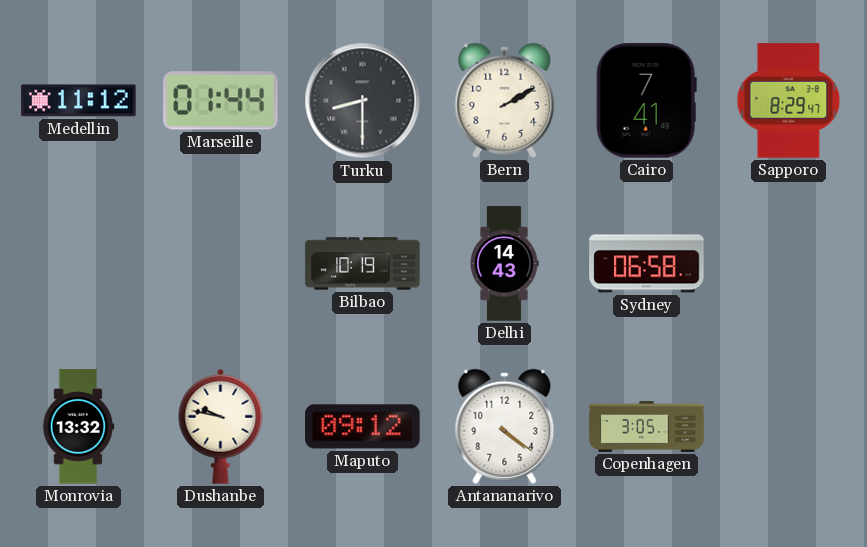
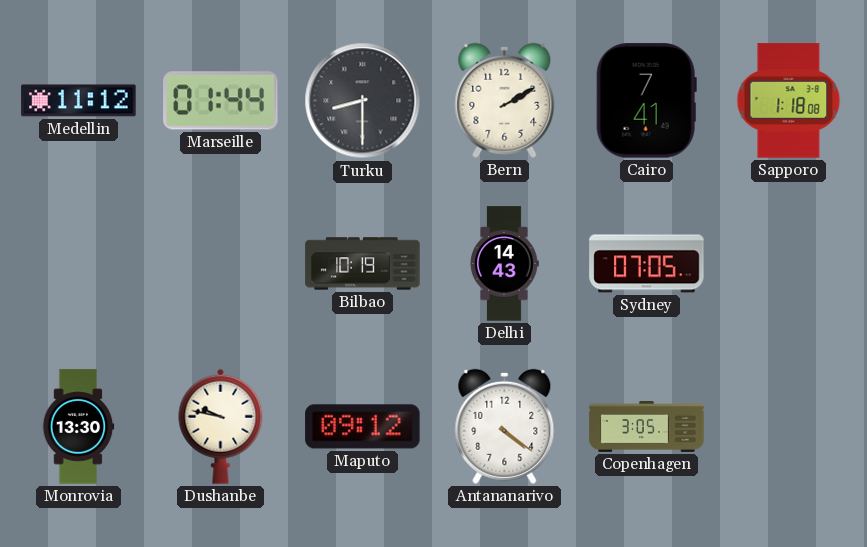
Sapporo: 8:29 -> 1:18 (789, 101)
Sydney: 06:58 -> 07:05 (647, 264)
Monrovia: 13:32 -> 13:30 (78, 427)
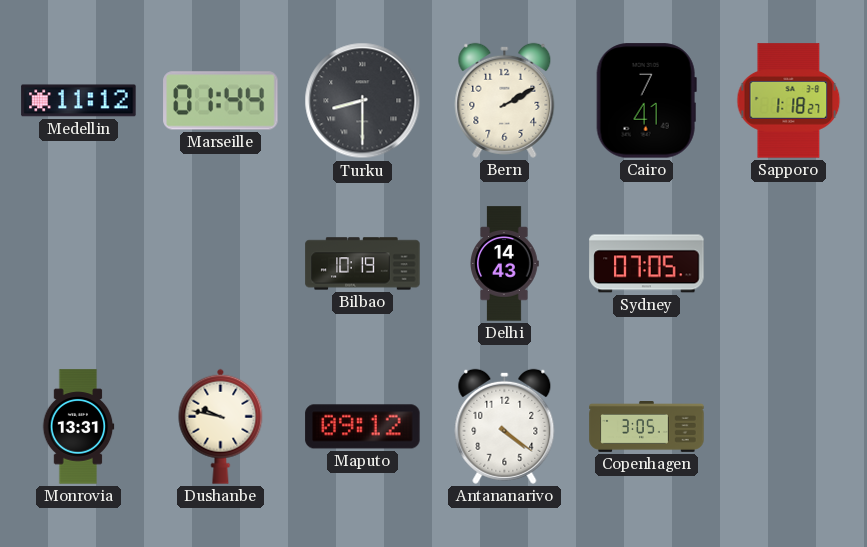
Sapporo: 1:18:08 -> 1:18:27 (789, 101)
Monrovia: 13:30 -> 13:31 (78, 427)
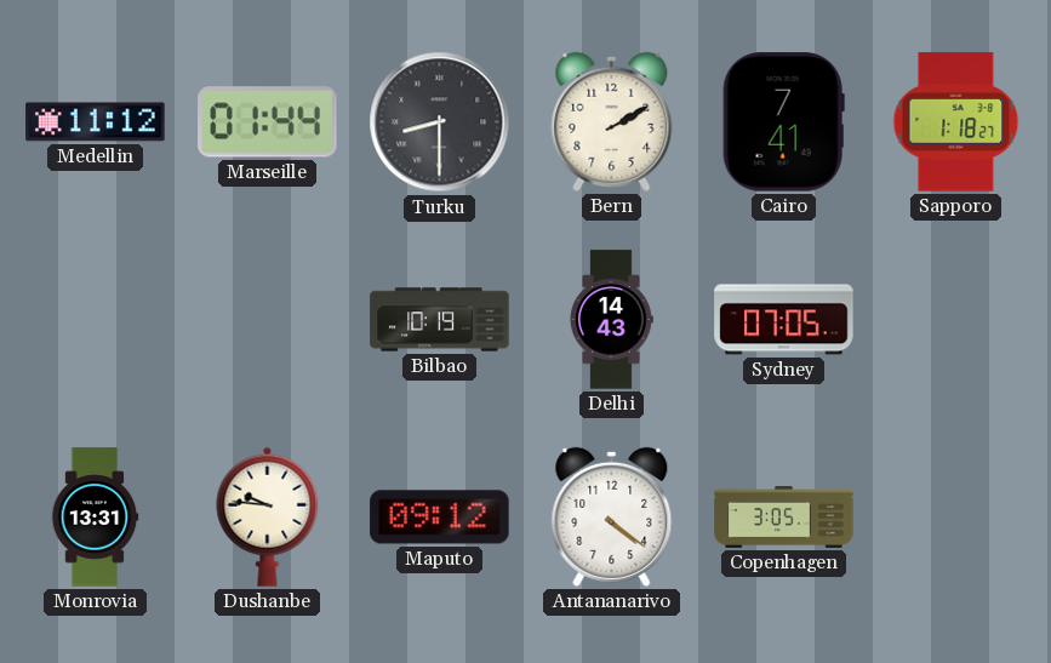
Dushanbe: 9:47 -> 9:46 (268, 516)
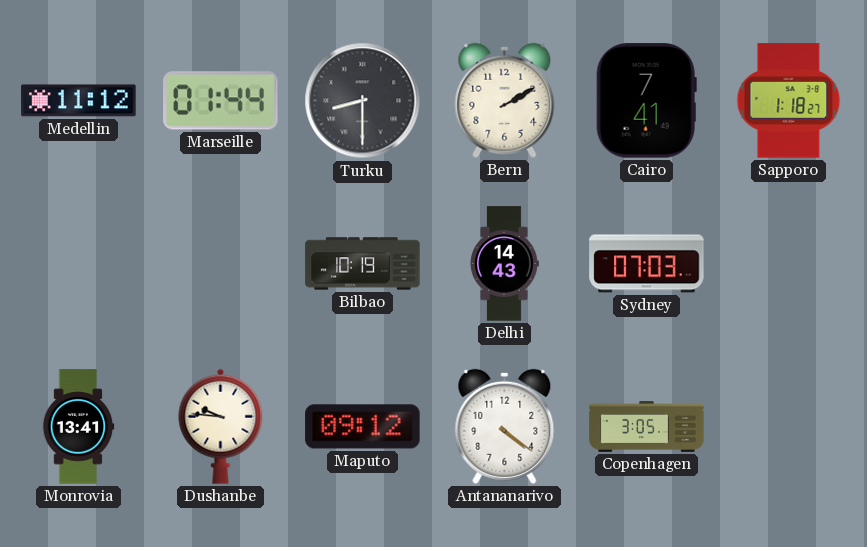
Sydney: 07:05 -> 07:03 (647, 264)
Monrovia: 13:31 -> 13:41 (78, 427)
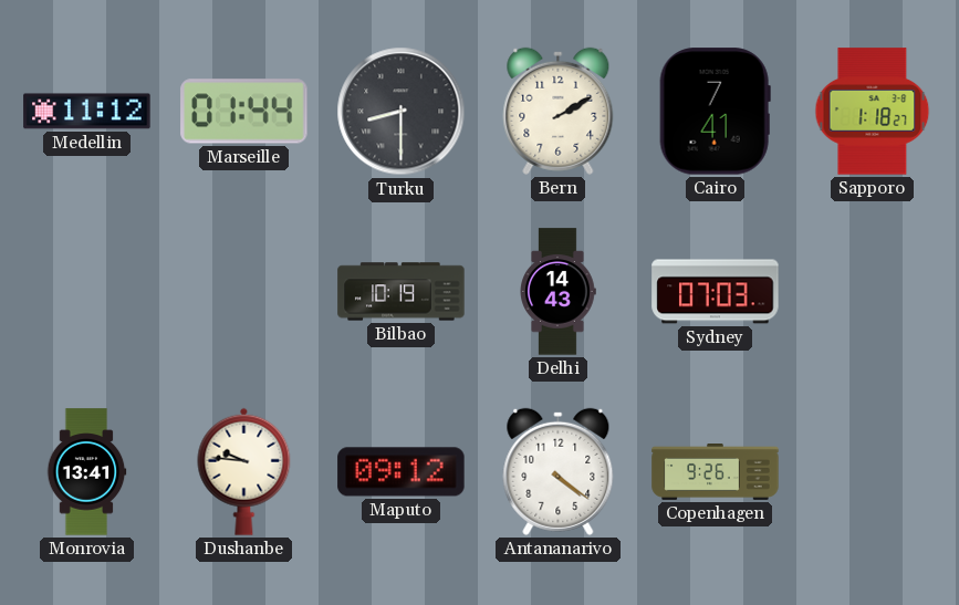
Copenhagen: 3:05 -> 9:26 (716, 472)
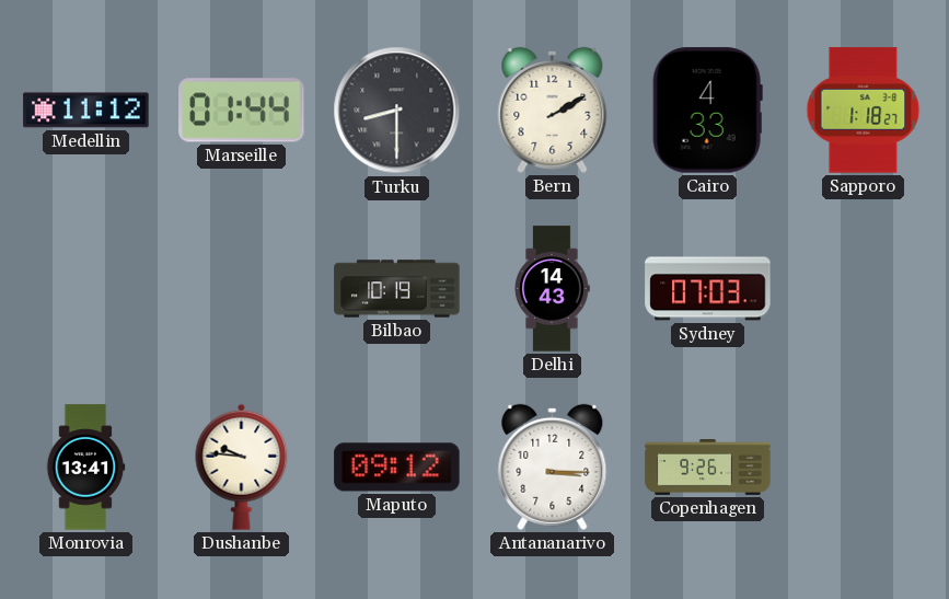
Cairo: 7:41 -> 4:33 (707, 111)
Antananarivo: 4:21 -> 3:15 (553, 466)
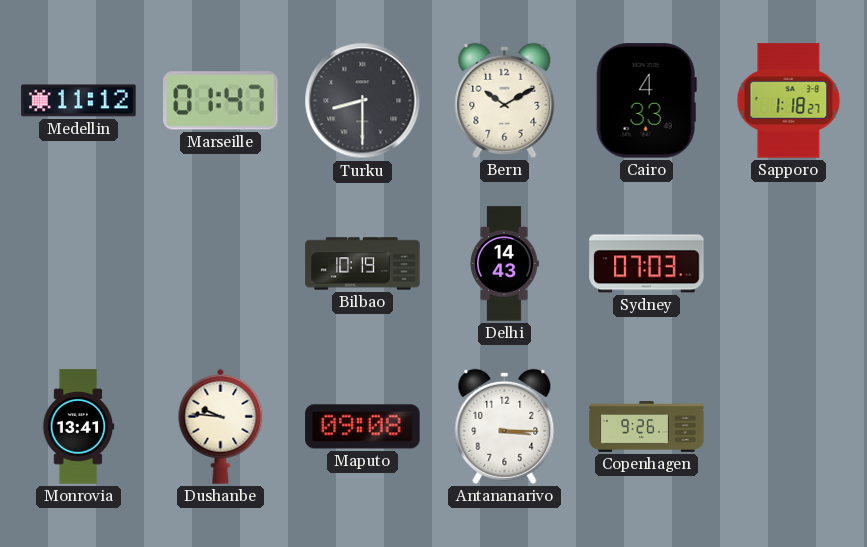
Marseille: 01:44 -> 01:47 (221, 101)
Bern: 2:10 -> 10:10 (505, 100)
Maputo: 09:12 -> 09:08 (363, 427)
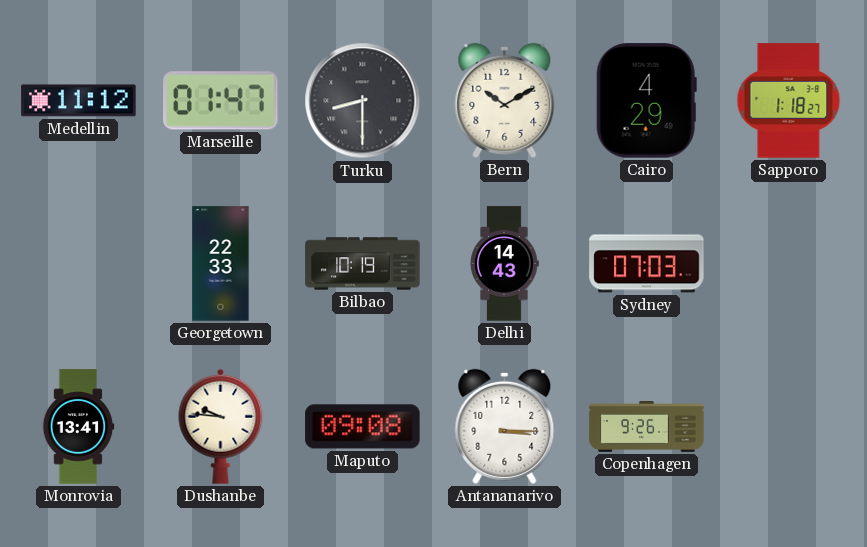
Cairo: 4:33 -> 4:29 (646, 101)
Georgetown: none -> 22:33 (221, 264)
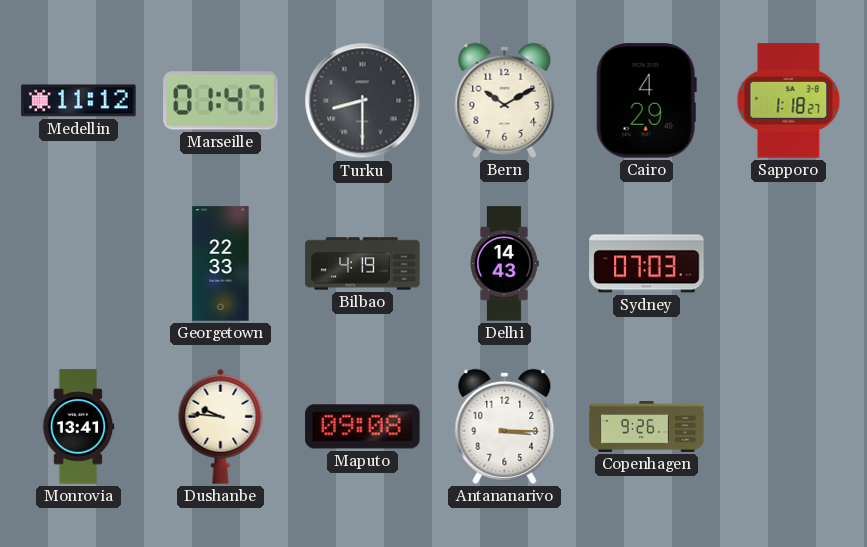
Bilbao: 10:19 -> 4:19 (363, 264)
